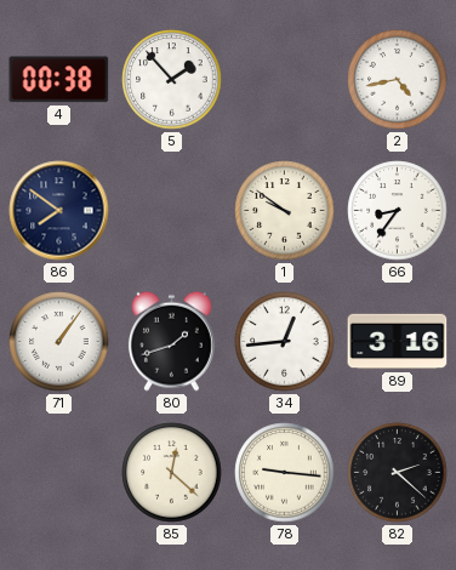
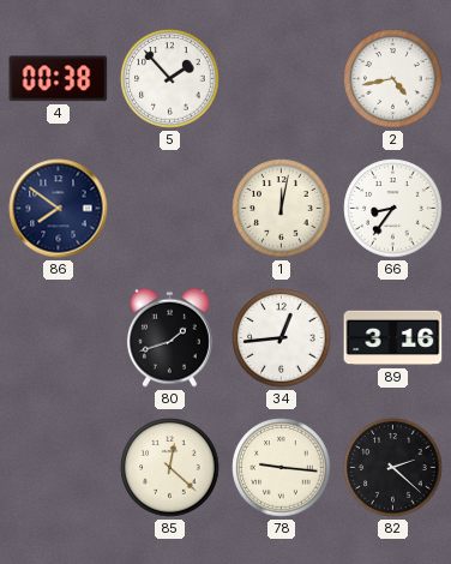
1: 9:51 -> 12:02 (282, 209)
71: 1:06 -> none (59, 342)
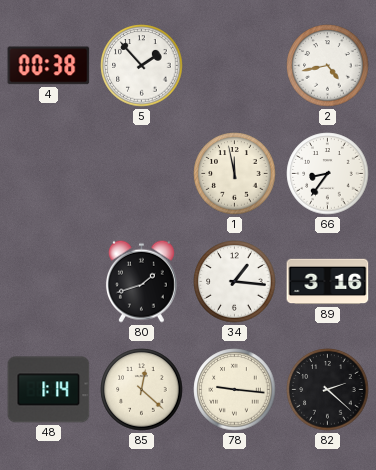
86: 7:51 -> none (59, 209)
1: 12:02 -> 11:58 (235, 174)
34: 12:44 -> 1:16 (235, 282)
48: none -> 1:14 (49, 390)
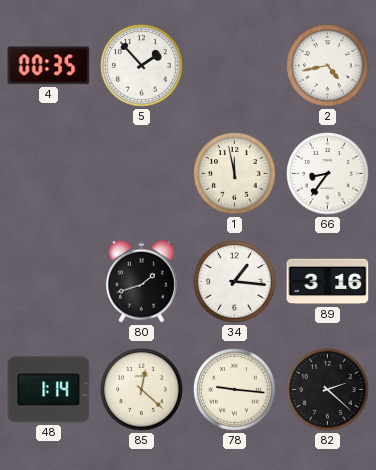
4: 00:38 -> 00:35 (49, 66)
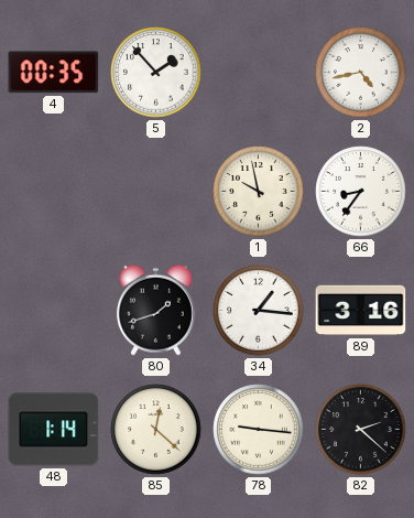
1: 11:58 -> 9:58 (259, 192)
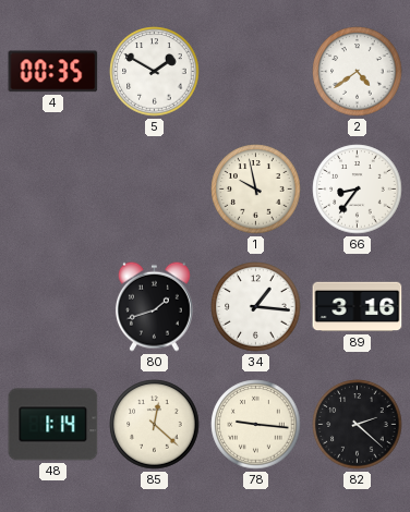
5: 1:53 -> 1:50 (155, 72)
2: 4:43 -> 4:39 (358, 72)
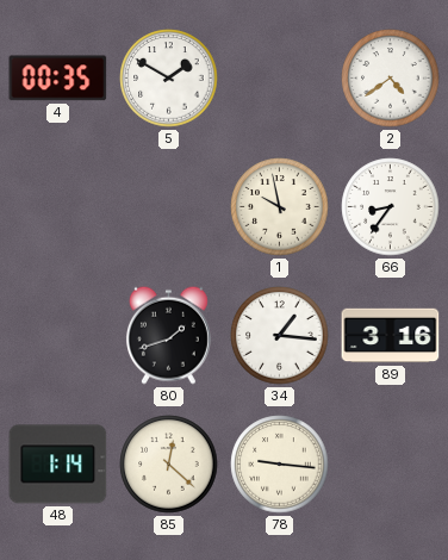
82: 2:22 -> none (358, 425)
